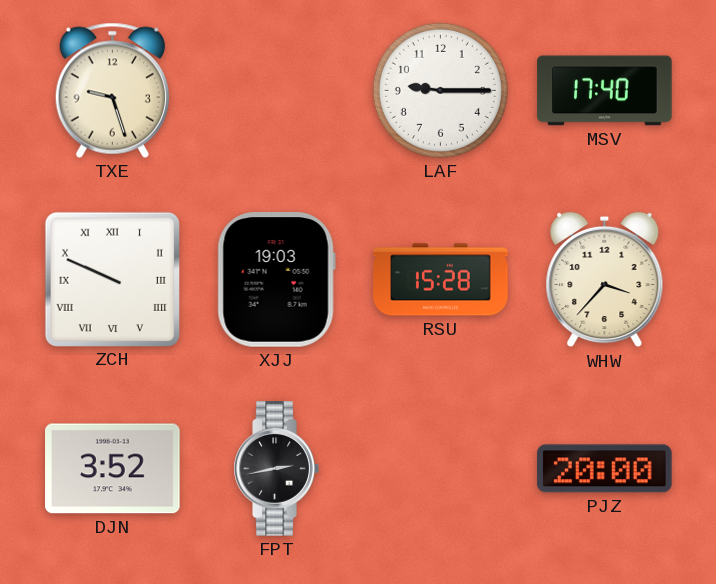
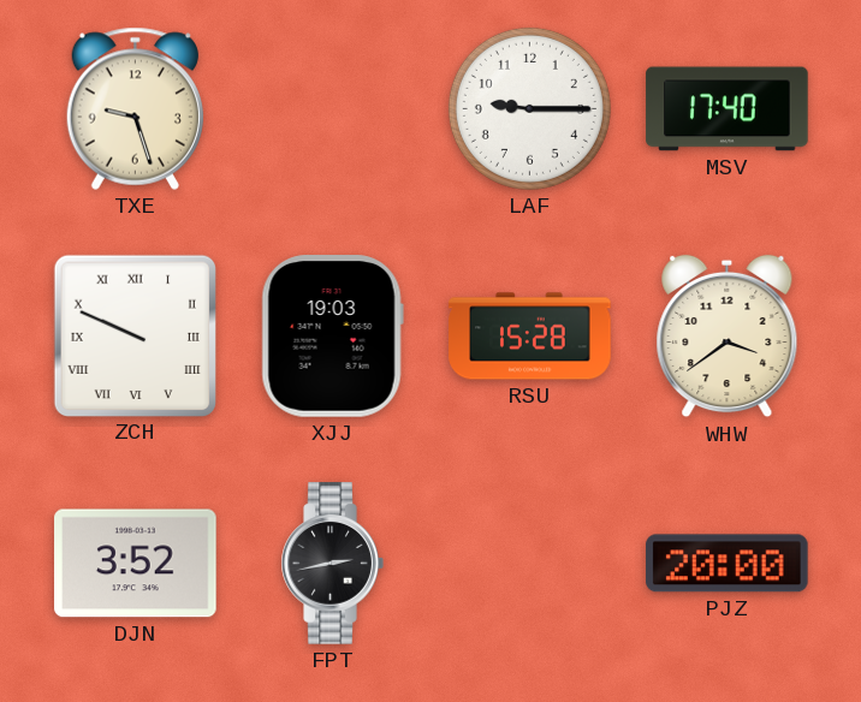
WHW: 3:37 -> 3:39 (728, 337)
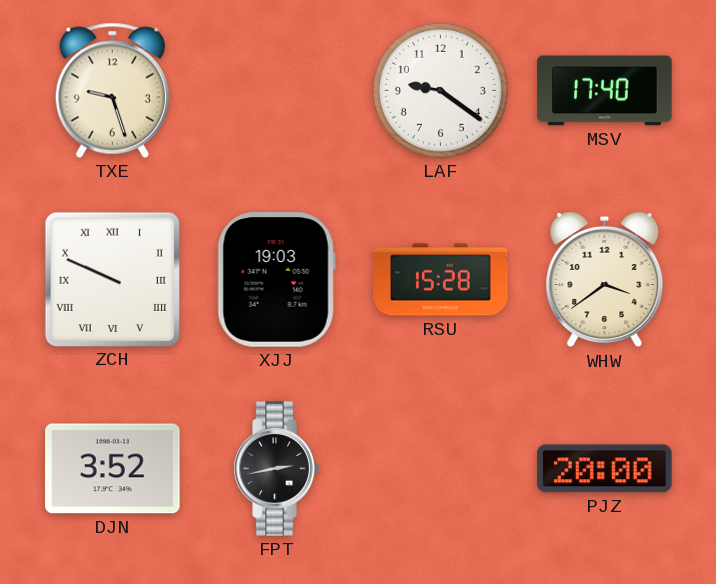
LAF: 9:15 -> 9:21 (440, 90)
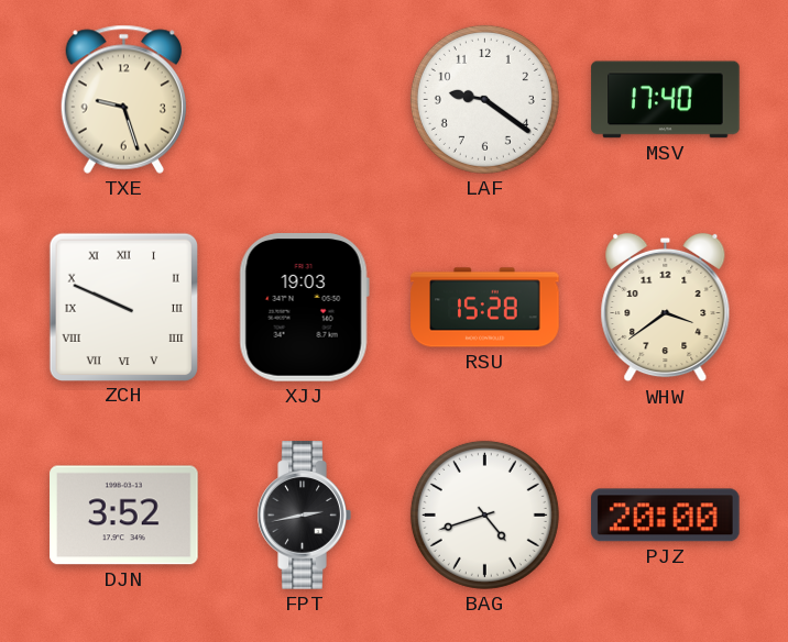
BAG: none -> 4:42 (484, 514)
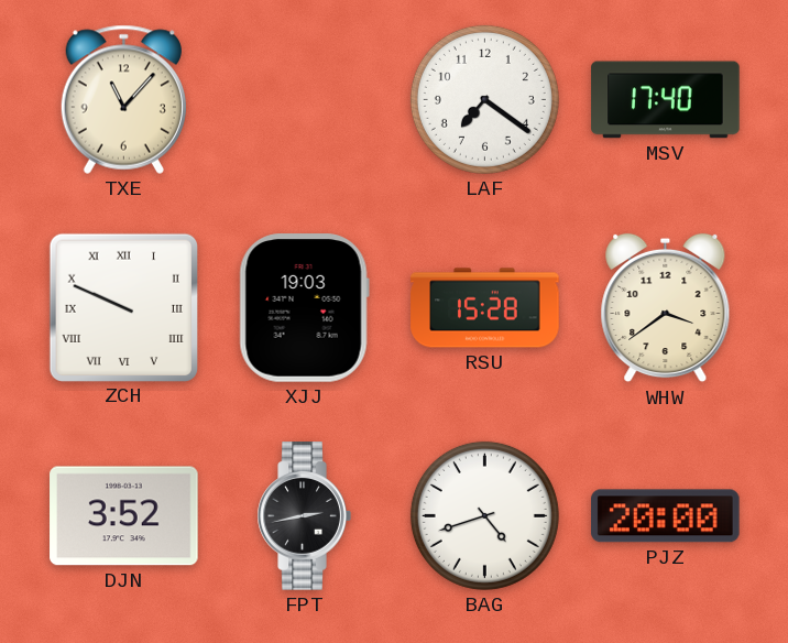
TXE: 9:27 -> 11:07 (123, 99)
LAF: 9:21 -> 7:21 (484, 99)
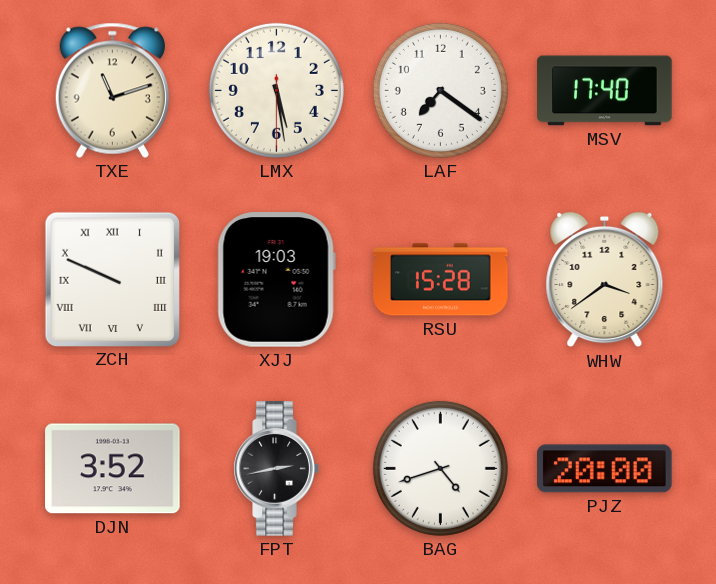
TXE: 11:07 -> 11:12 (112, 90)
LMX: none -> 5:28 (276, 90)
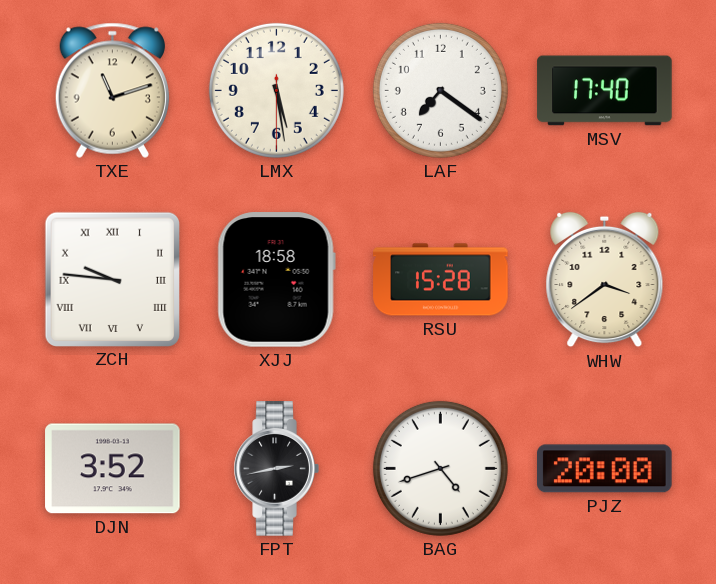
ZCH: 9:49 -> 9:46 (112, 279)
XJJ: 19:03 -> 18:58 (276, 280)
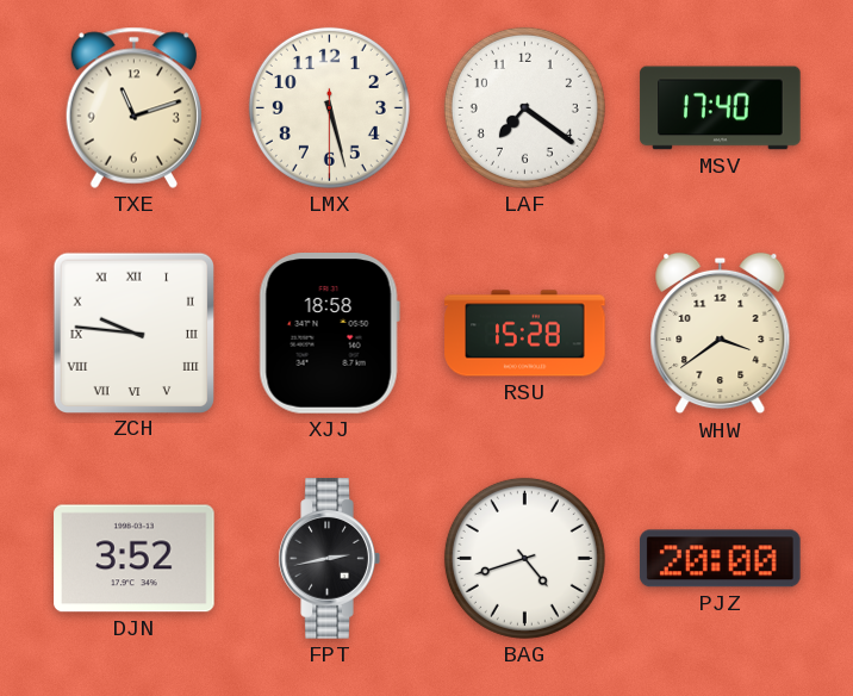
LMX: 5:28 -> 5:27 (329, 107)
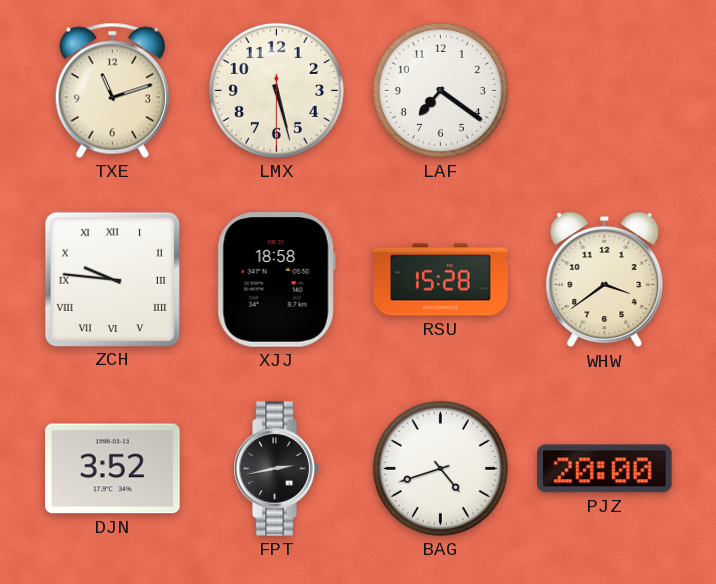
MSV: 17:40 -> none (721, 108)
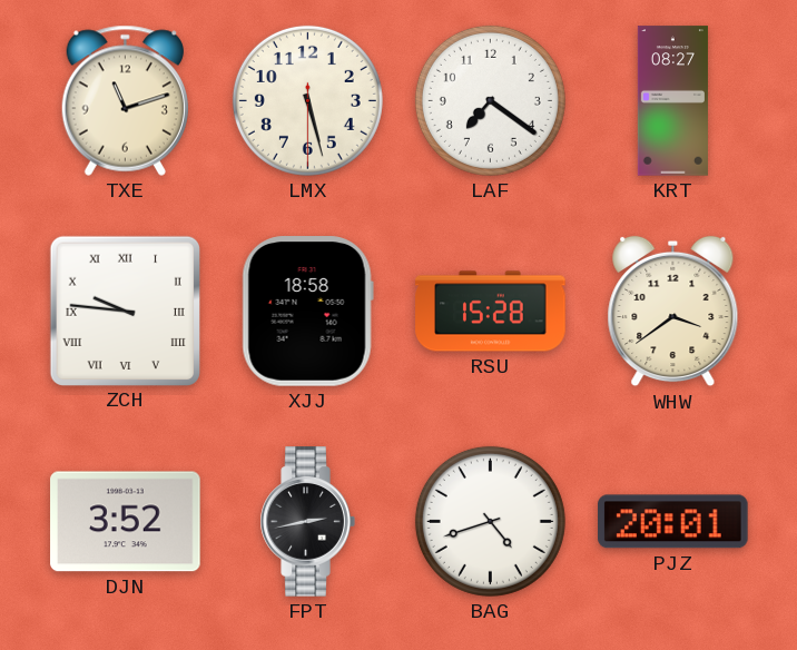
KRT: none -> 08:27 (672, 101)
PJZ: 20:00 -> 20:01 (673, 522)
